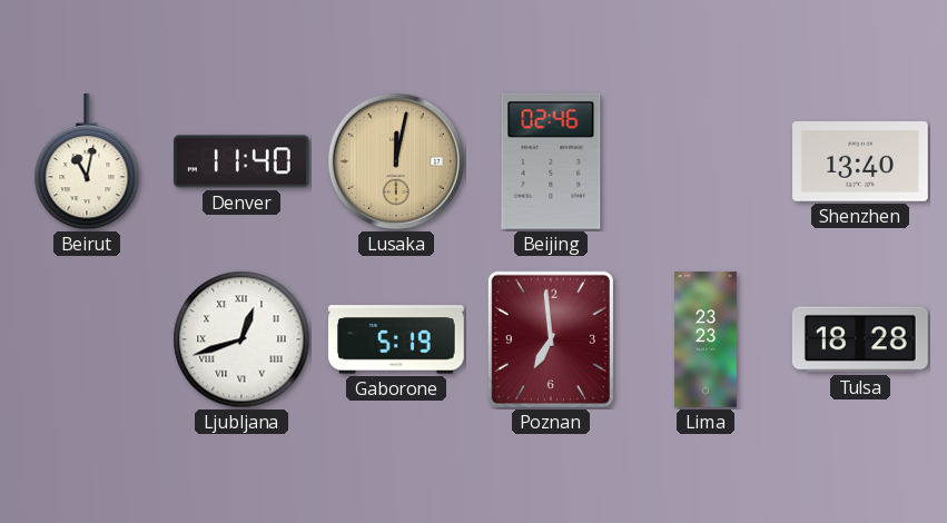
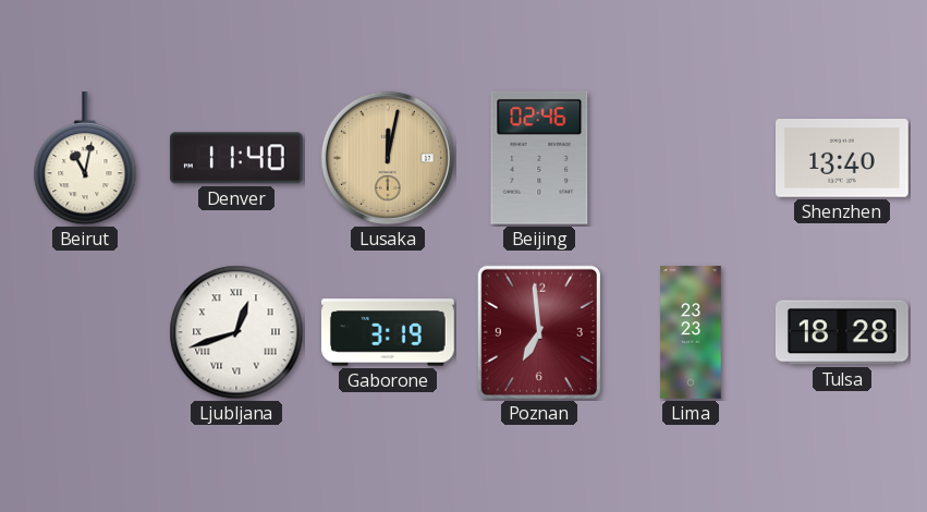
Gaborone: 5:19 -> 3:19 (389, 332)
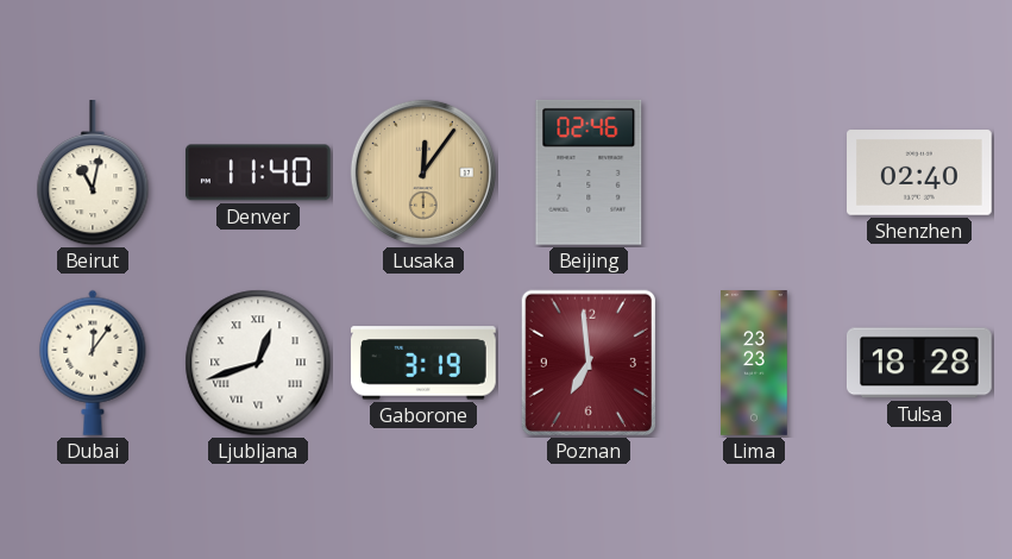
Lusaka: 12:02 -> 12:06 (423, 172)
Shenzhen: 13:40 -> 02:40 (920, 174)
Dubai: none -> 12:06 (93, 363)
